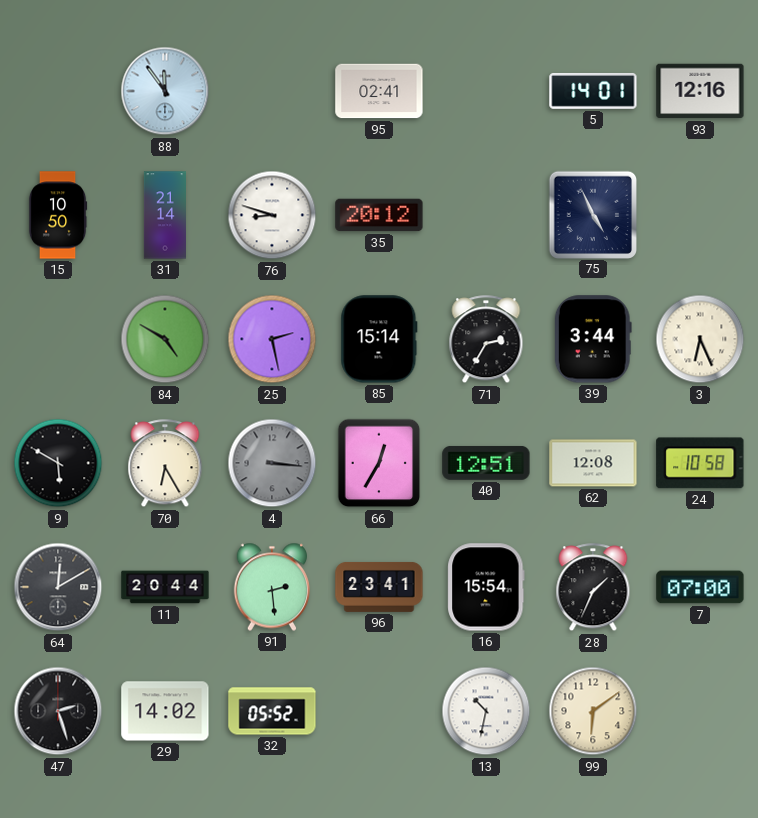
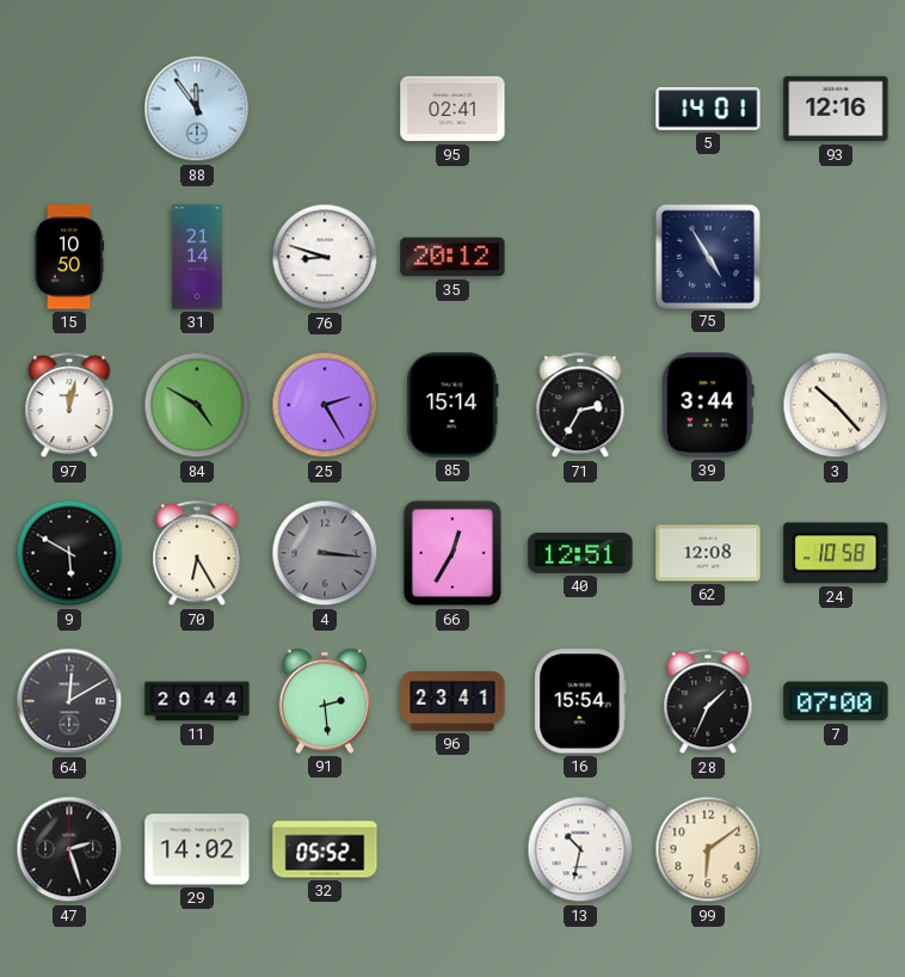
75: 4:56 -> 4:55 (707, 256)
97: none -> 12:02 (69, 406)
25: 2:28 -> 2:25 (325, 405)
3: 6:26 -> 10:23 (836, 405)
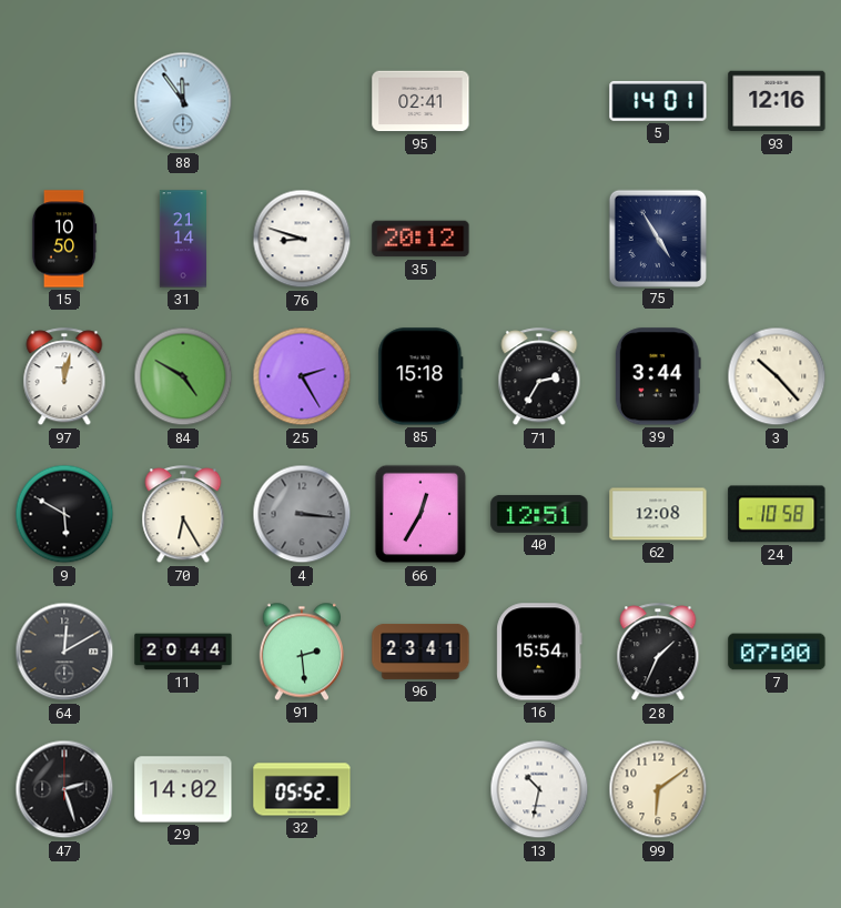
85: 15:14 -> 15:18 (420, 376)
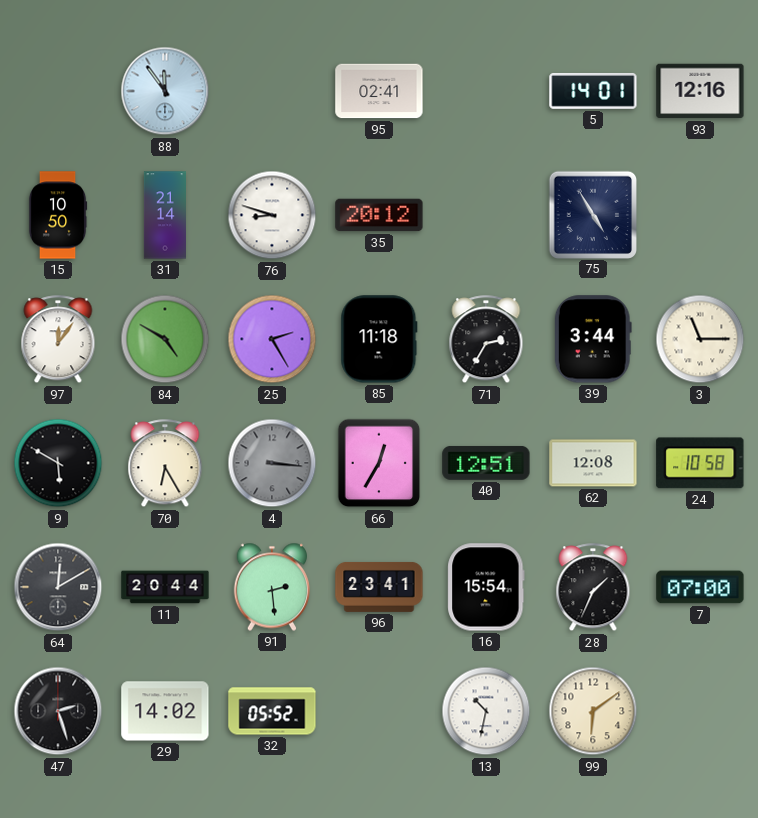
97: 12:02 -> 12:06 (58, 340)
85: 15:18 -> 11:18 (379, 339)
3: 10:23 -> 11:15 (700, 339)
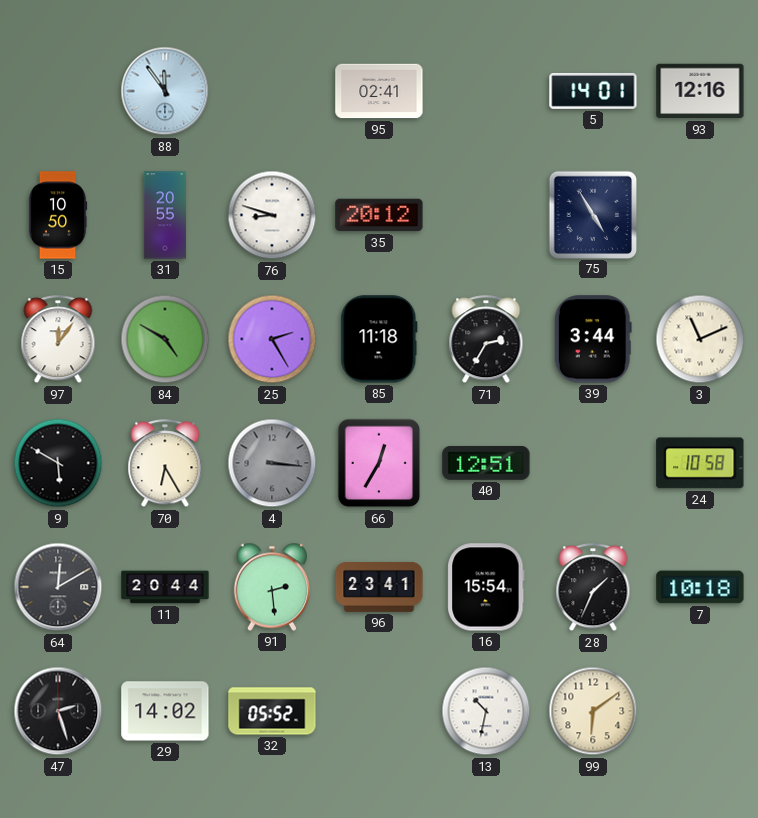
31: 21:14 -> 20:55 (164, 215)
3: 11:15 -> 11:11 (700, 339)
62: 12:08 -> none (593, 463)
7: 07:00 -> 10:18 (700, 587)
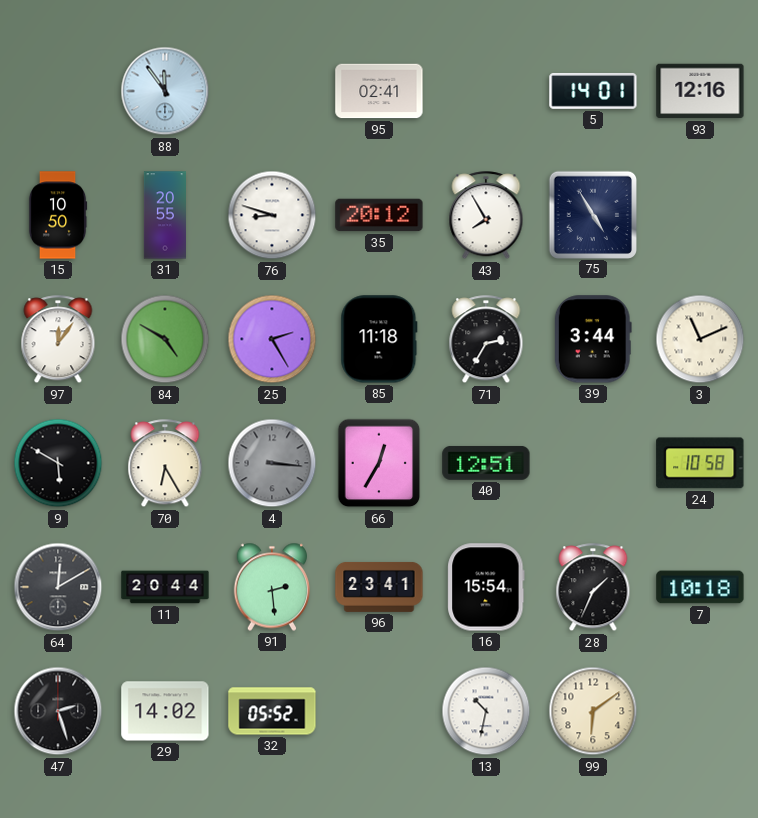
43: none -> 7:55 (486, 216)
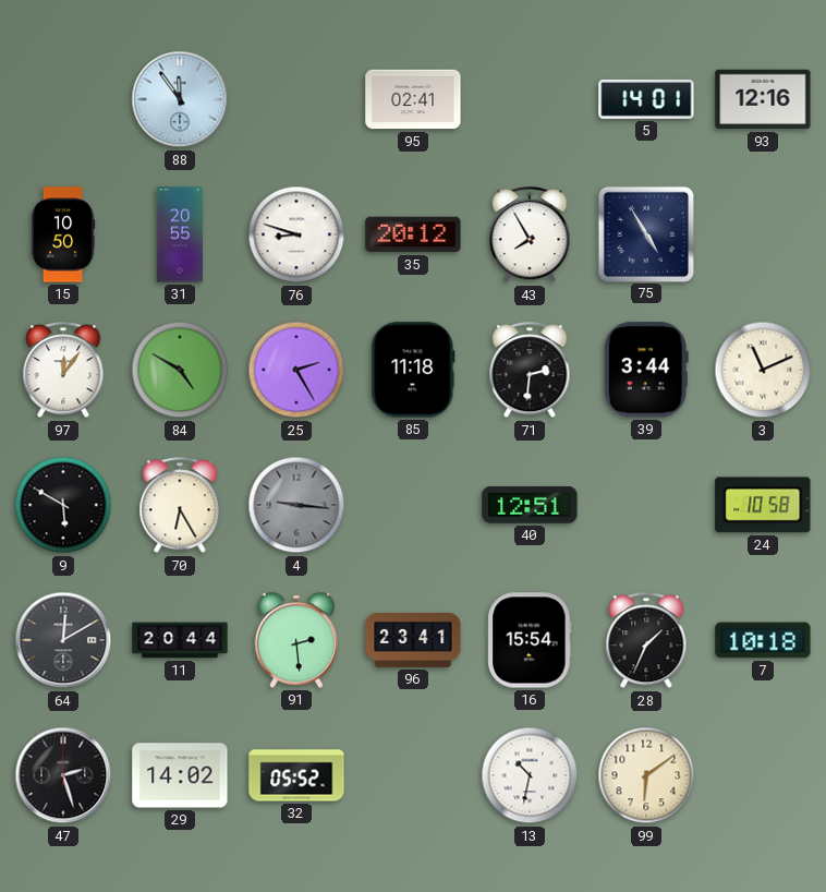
71: 2:35 -> 2:31 (530, 371)
4: 3:16 -> 9:16 (296, 505)
66: 12:35 -> none (379, 463)
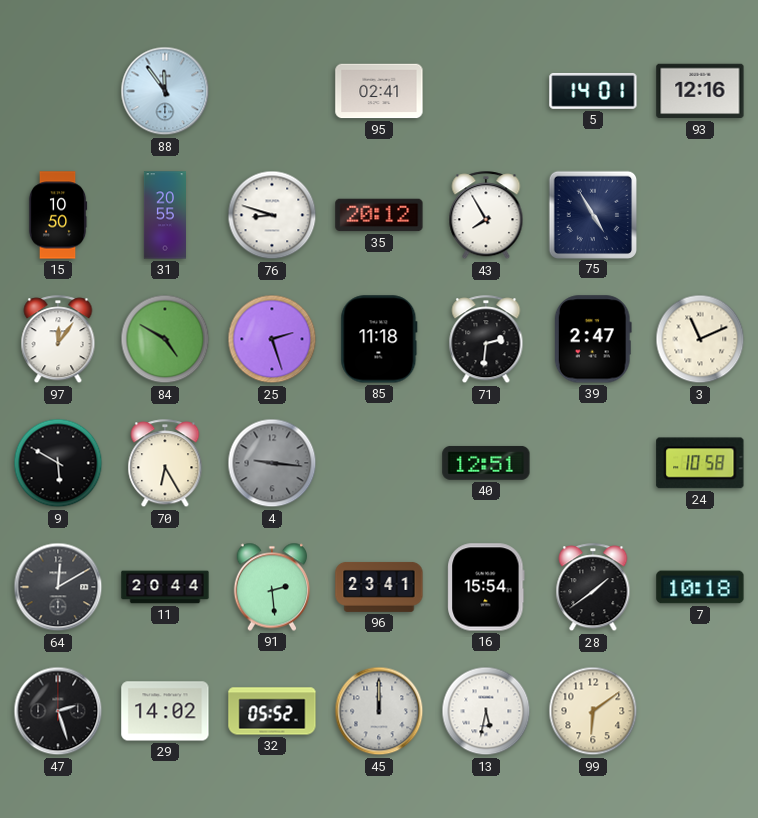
25: 2:25 -> 2:27 (272, 339)
39: 3:44 -> 2:47 (593, 339)
28: 1:34 -> 1:39 (593, 588)
45: none -> 12:00 (379, 711)
13: 10:32 -> 5:32 (486, 711)
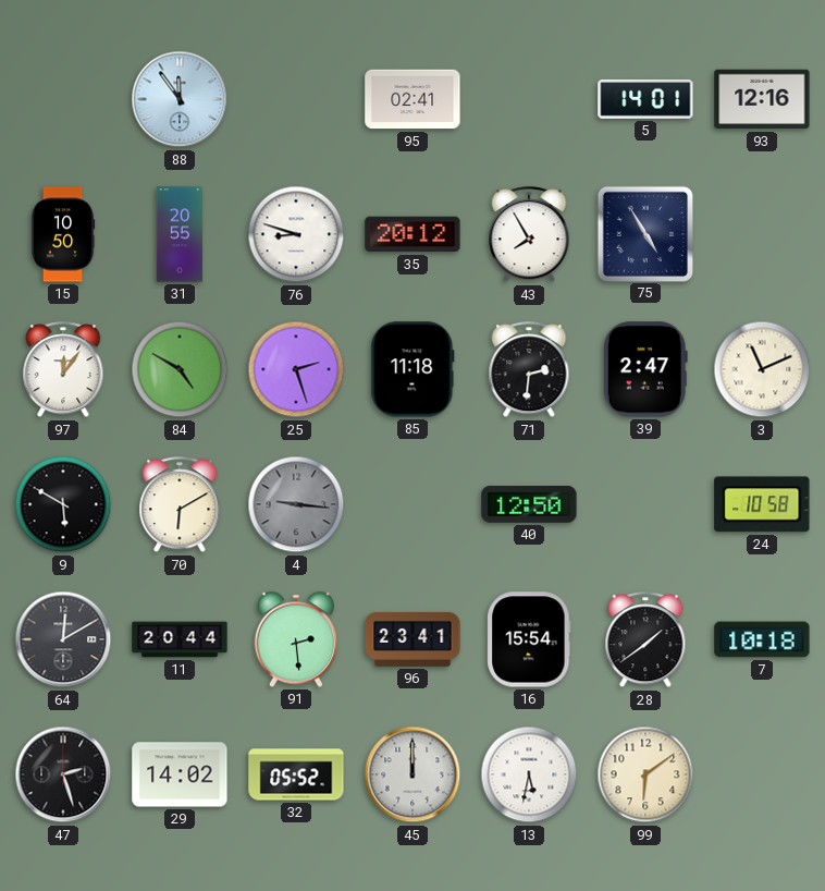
70: 6:25 -> 6:10 (180, 505)
40: 12:51 -> 12:50 (529, 504)
